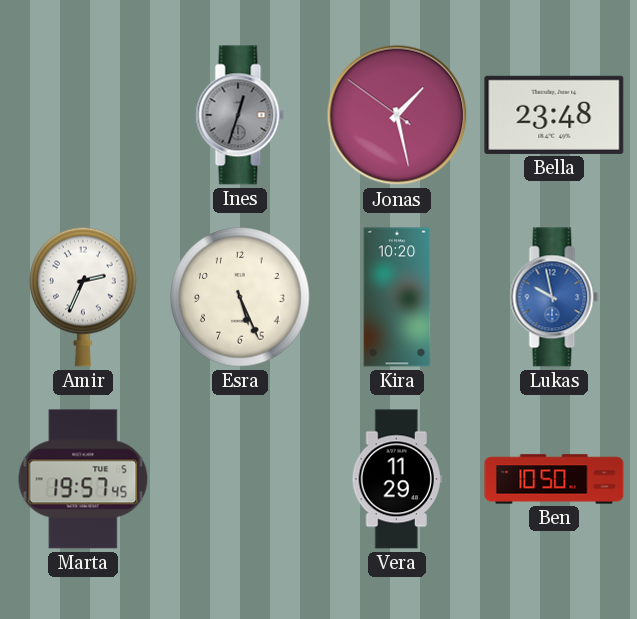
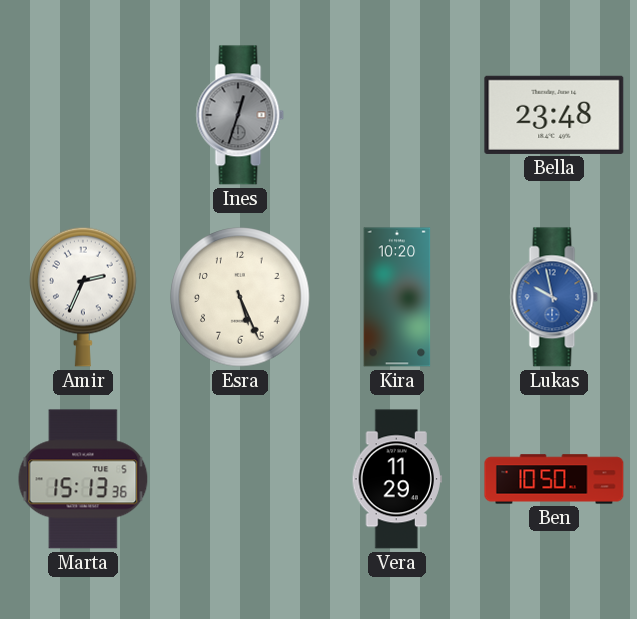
Jonas: 1:27 -> none (397, 115)
Marta: 19:57 -> 15:13 (83, 479)
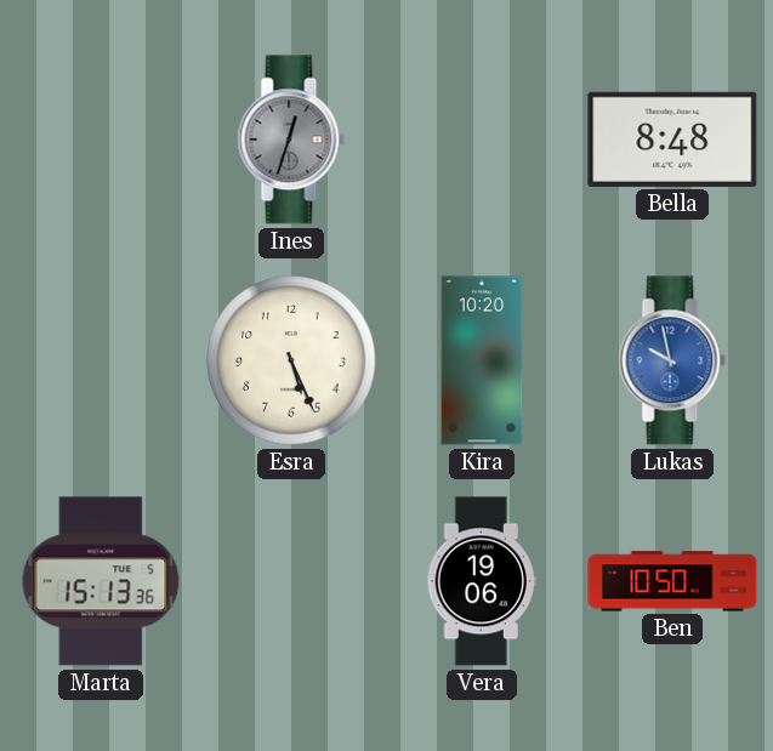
Bella: 23:48 -> 8:48 (672, 140)
Amir: 2:34 -> none (83, 297)
Vera: 11:29 -> 19:06 (482, 581)
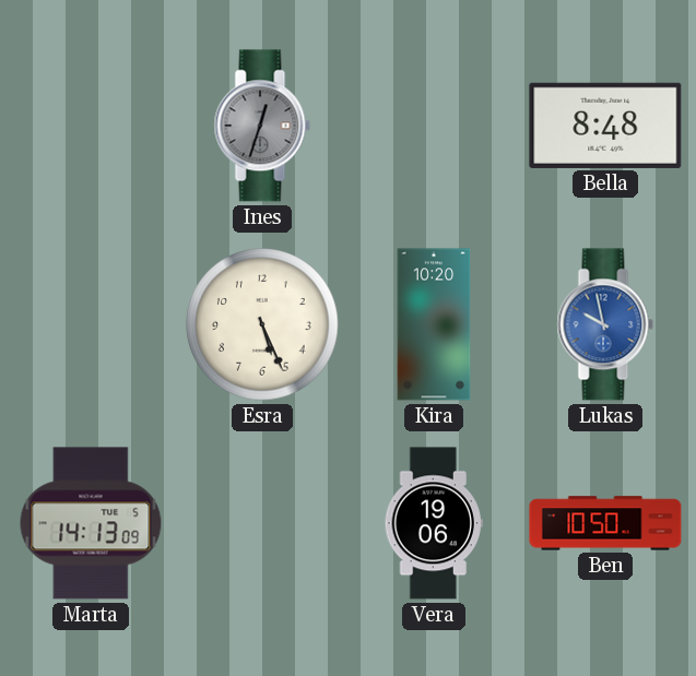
Marta: 15:13 -> 14:13 (91, 523)
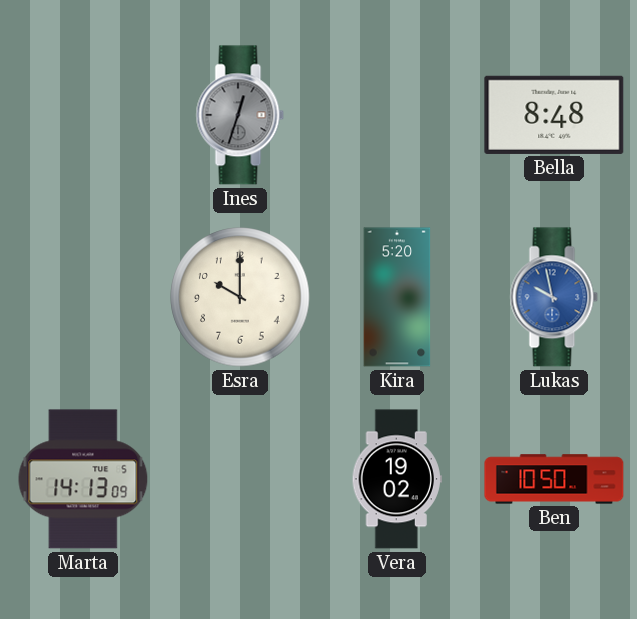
Esra: 5:26 -> 10:00 (240, 297)
Kira: 10:20 -> 5:20 (397, 297)
Vera: 19:06 -> 19:02 (397, 479)
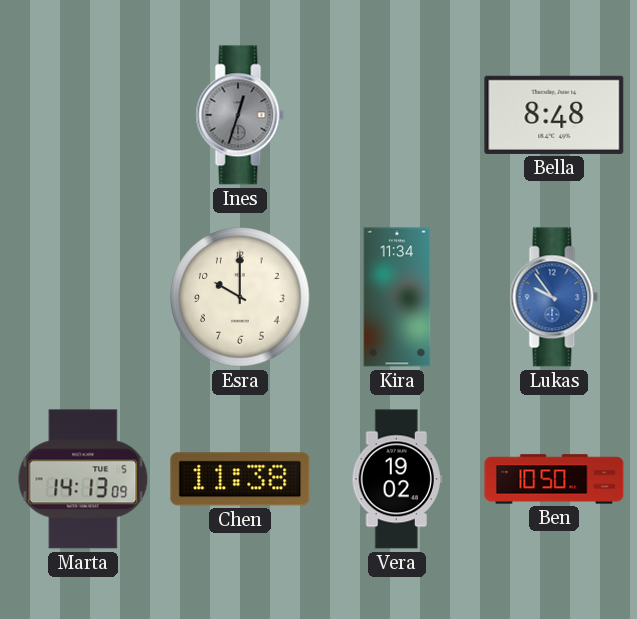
Kira: 5:20 -> 11:34 (397, 297)
Lukas: 9:58 -> 9:54 (554, 297)
Chen: none -> 11:38 (240, 479)
